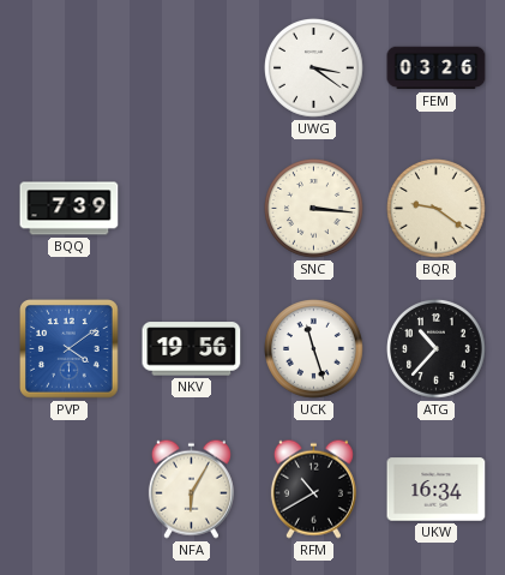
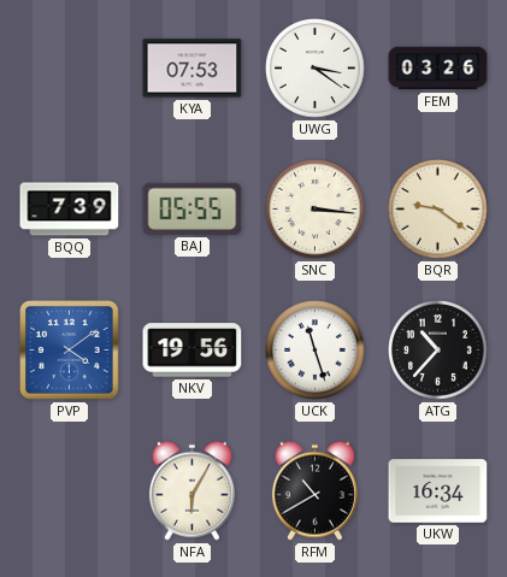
KYA: none -> 07:53 (193, 69)
BAJ: none -> 05:55 (193, 208)
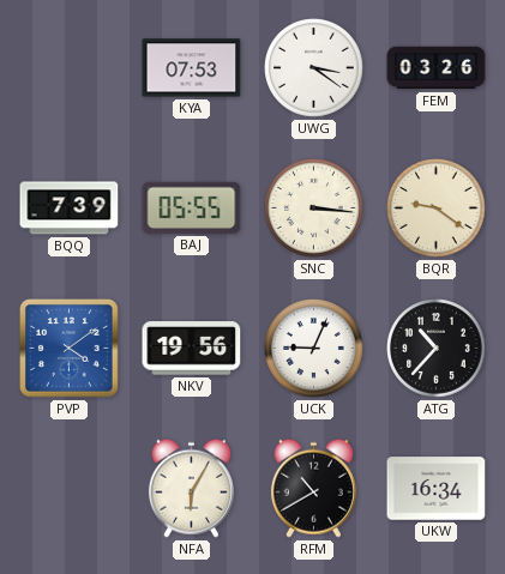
UCK: 11:27 -> 9:04 (314, 349)
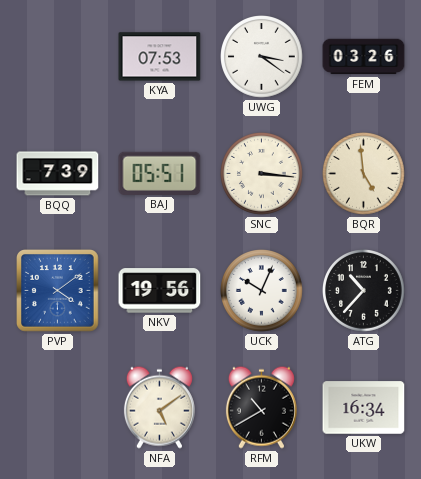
BAJ: 05:55 -> 05:51 (160, 173)
BQR: 9:21 -> 4:59 (364, 174)
UCK: 9:04 -> 10:04 (262, 291)
NFA: 6:05 -> 5:09 (159, 407)
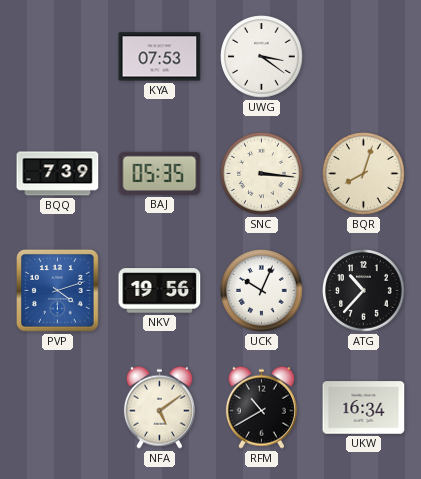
FEM: 03:26 -> none (364, 57)
BAJ: 05:51 -> 05:35 (160, 173)
BQR: 4:59 -> 8:03 (364, 174)
PVP: 4:09 -> 4:12 (58, 291)
